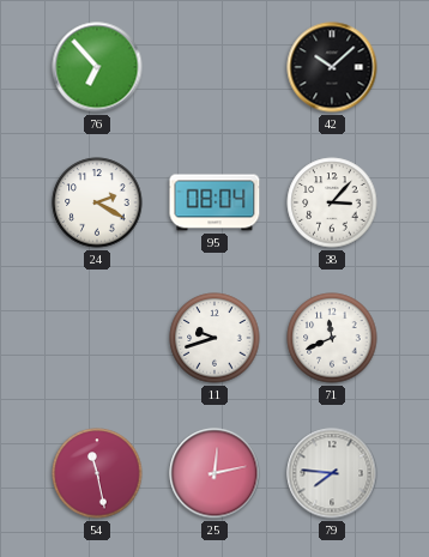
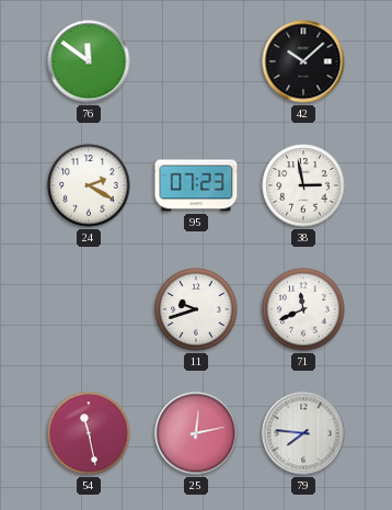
76: 6:53 -> 11:51 (89, 61)
95: 08:04 -> 07:23 (196, 185)
38: 3:07 -> 2:58 (303, 185)
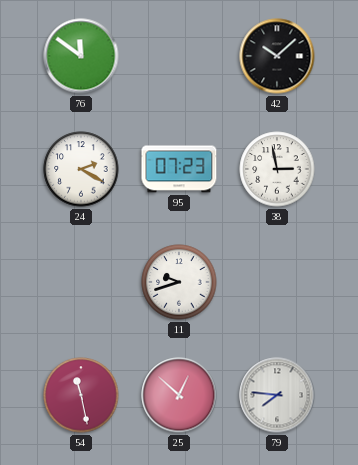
71: 11:41 -> none (303, 309)
25: 12:13 -> 12:52 (179, 395)
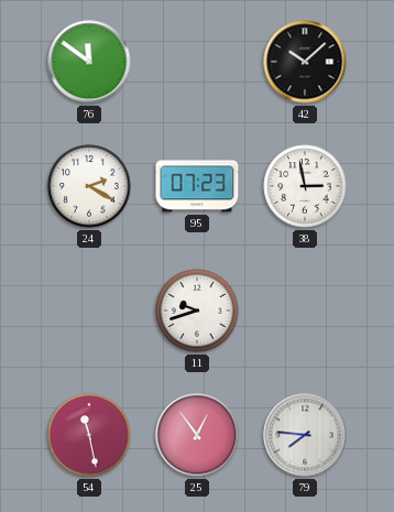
25: 12:52 -> 12:54 (197, 435)
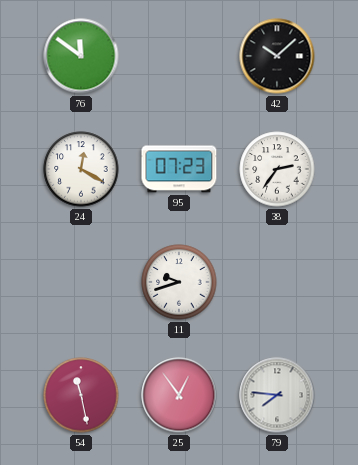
24: 2:20 -> 12:20 (81, 169)
38: 2:58 -> 2:36 (277, 169)
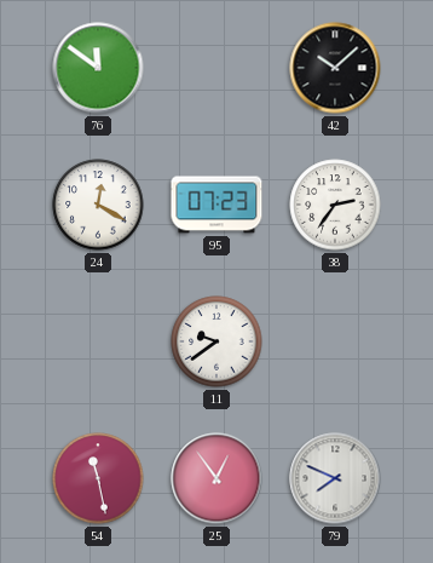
11: 9:42 -> 9:39 (217, 341)
79: 7:46 -> 7:49 (335, 478)
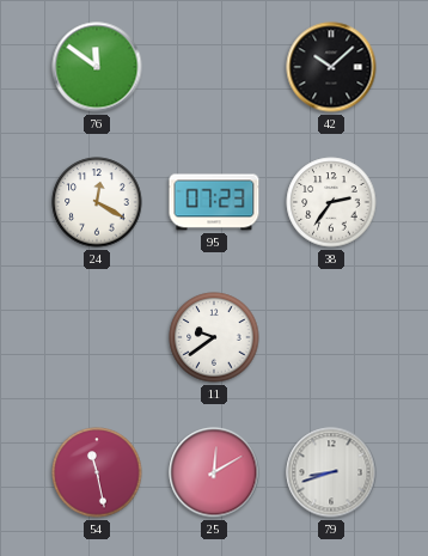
25: 12:54 -> 12:10 (214, 472)
79: 7:49 -> 8:42 (331, 472)
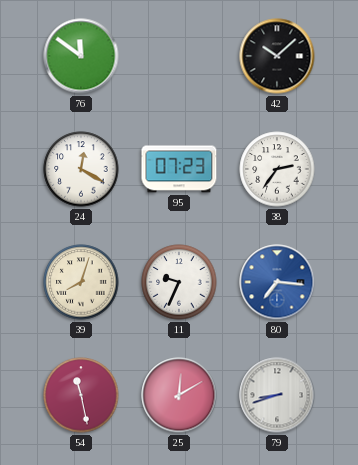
39: none -> 8:03 (81, 282)
11: 9:39 -> 9:34 (179, 282)
80: none -> 7:16 (277, 282)
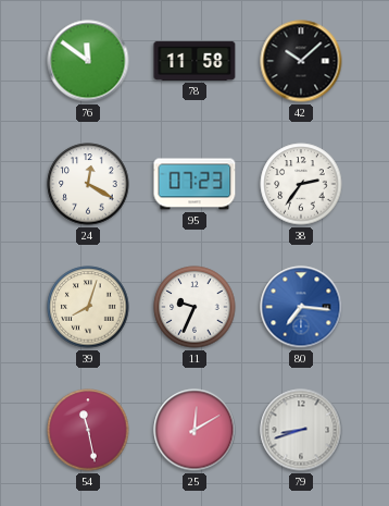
78: none -> 11:58 (195, 61)
